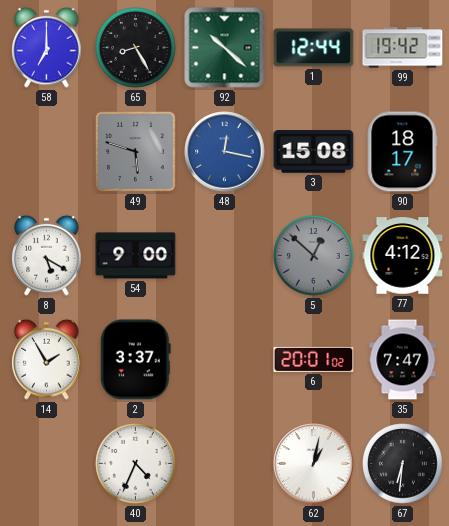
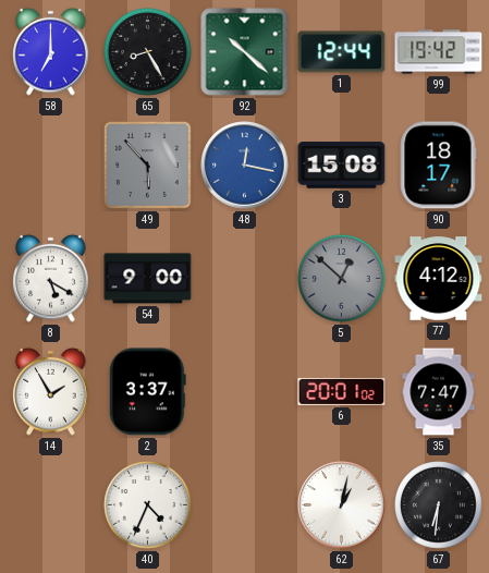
49: 5:48 -> 5:53 (147, 164)
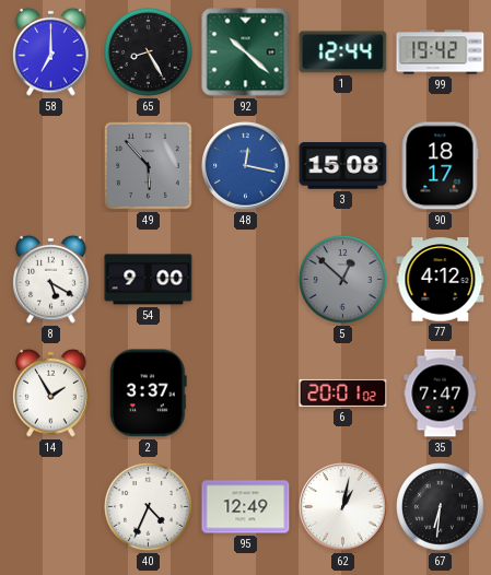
95: none -> 12:49 (246, 507)
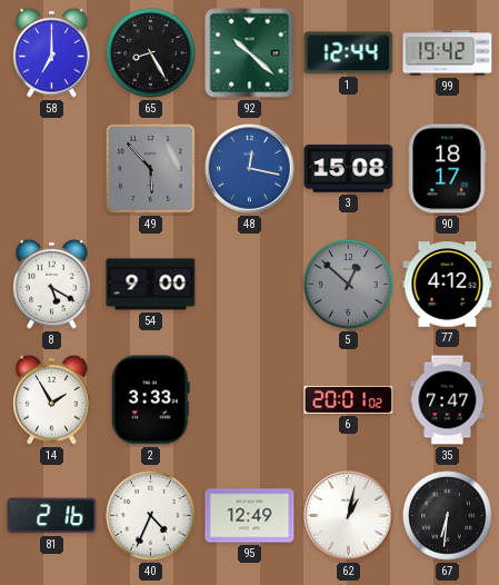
2: 3:37 -> 3:33 (150, 400)
81: none -> 2:16 (52, 516)
